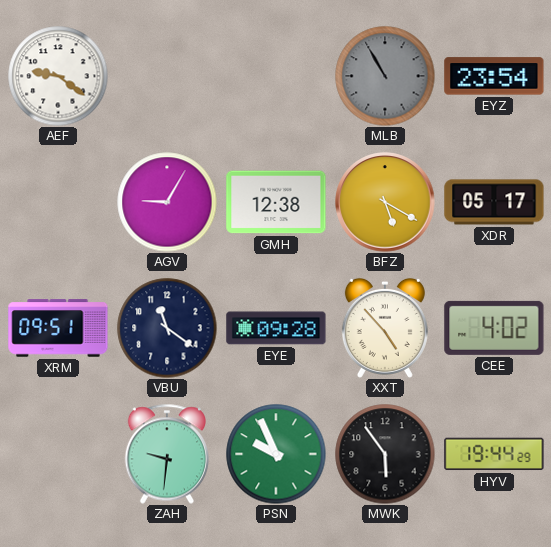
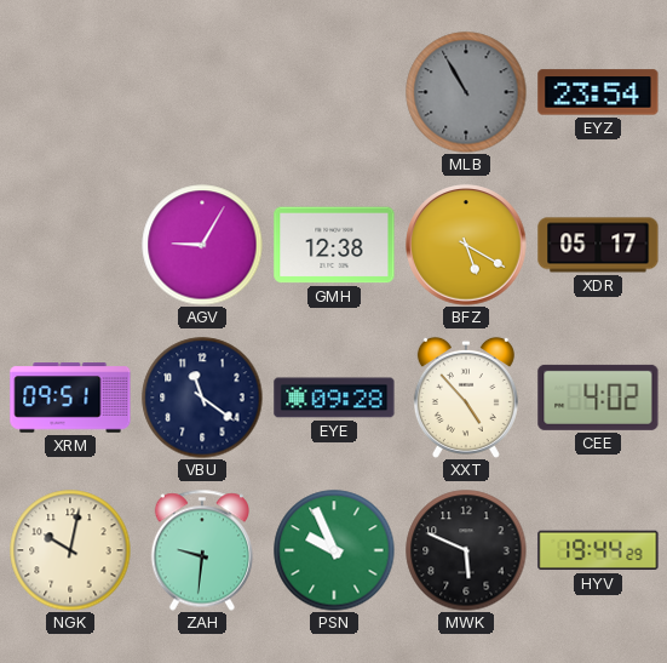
AEF: 9:21 -> none (58, 76)
NGK: none -> 10:02 (70, 550)
MWK: 5:54 -> 5:49 (466, 550)
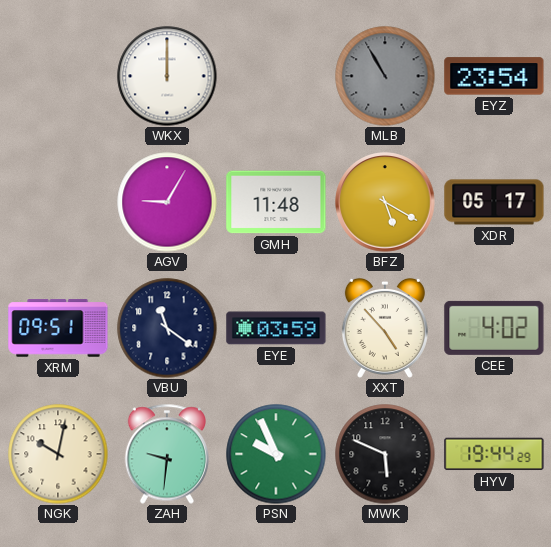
WKX: none -> 12:00 (167, 76)
GMH: 12:38 -> 11:48 (276, 202)
EYE: 09:28 -> 03:59 (276, 328)
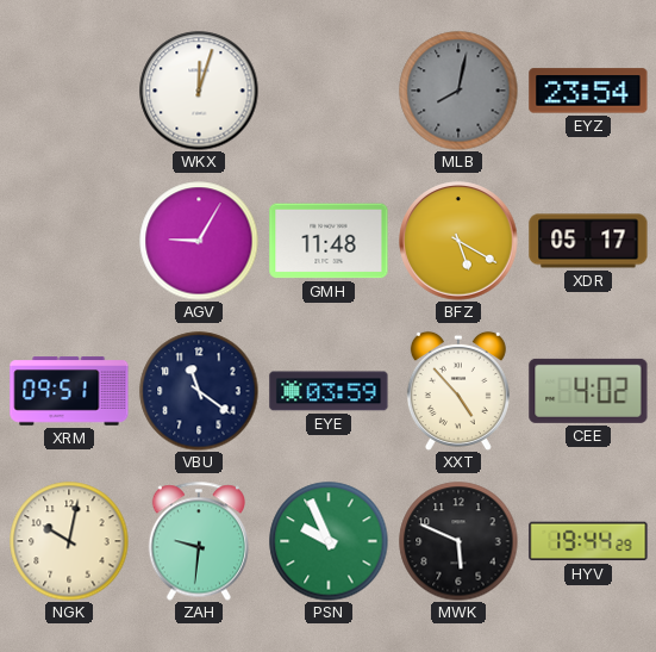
WKX: 12:00 -> 12:03 (199, 91)
MLB: 10:55 -> 8:02 (458, 91)
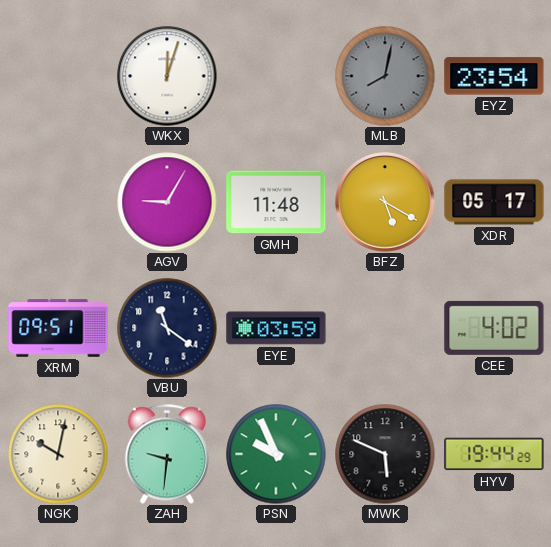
XXT: 4:53 -> none (458, 391)
